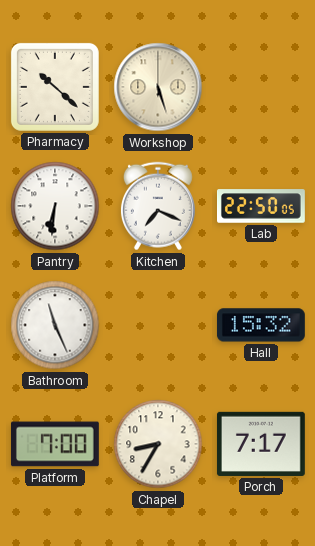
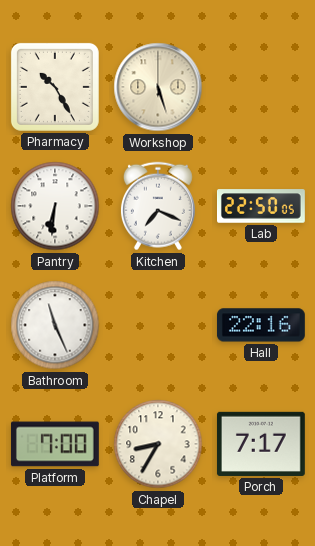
Pharmacy: 10:22 -> 10:25 (55, 87)
Hall: 15:32 -> 22:16 (261, 325)
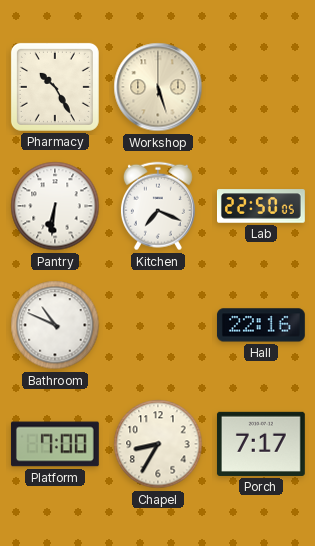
Bathroom: 11:26 -> 10:49 (55, 325)
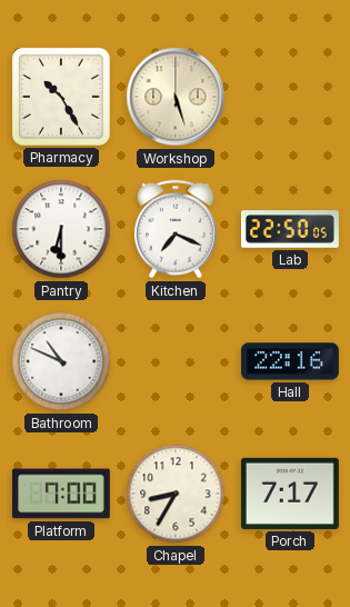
Pantry: 6:31 -> 6:30 (61, 229)
